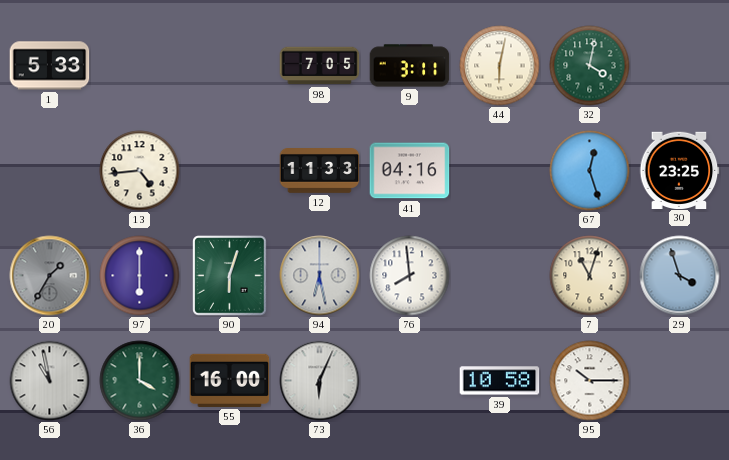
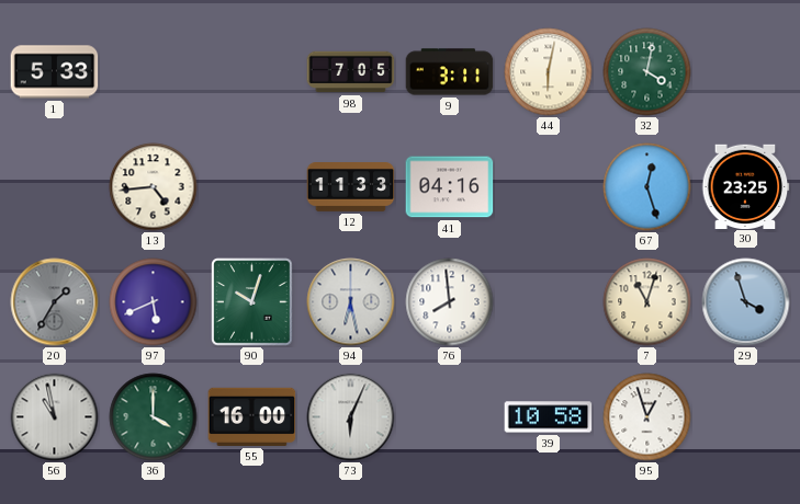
97: 6:00 -> 5:41 (154, 302)
90: 6:03 -> 10:03 (252, 302)
95: 10:15 -> 12:57 (647, 417)
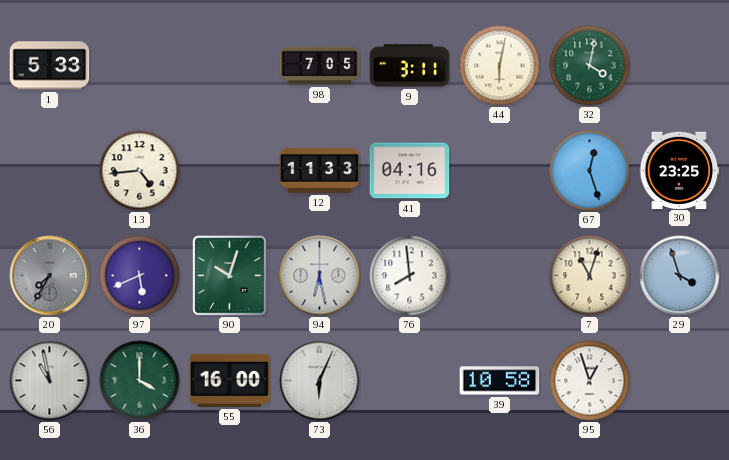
20: 1:35 -> 7:35 (50, 276)
